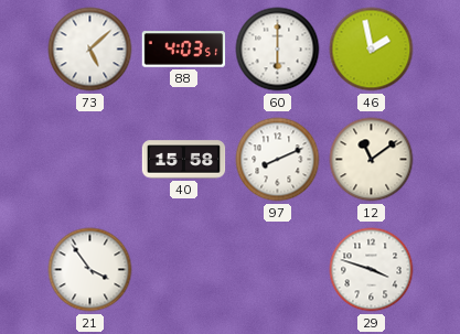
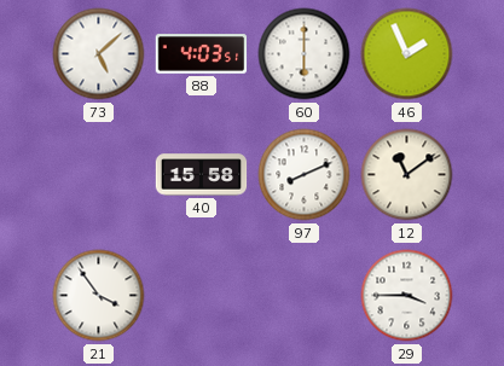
46: 1:58 -> 1:56 (407, 54)
29: 3:48 -> 3:45 (407, 296)
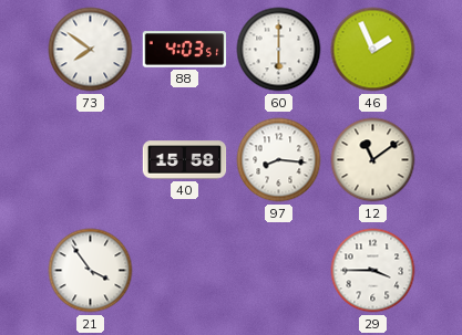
73: 5:08 -> 7:51 (91, 50)
97: 8:11 -> 8:16 (279, 160)
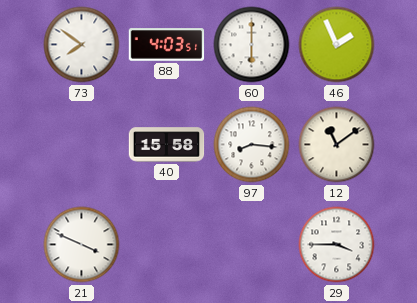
21: 3:54 -> 3:49 (82, 245)
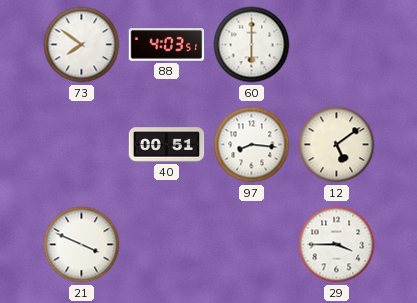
46: 1:56 -> none (337, 45)
40: 15:58 -> 00:51 (167, 145)
12: 11:09 -> 5:09 (337, 145)
